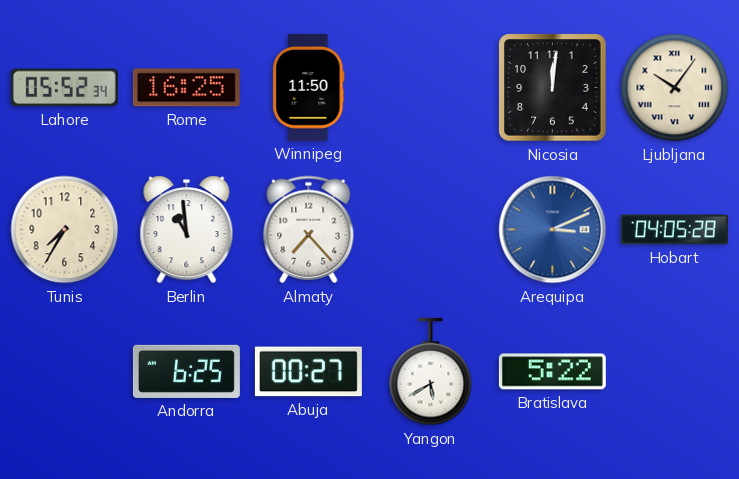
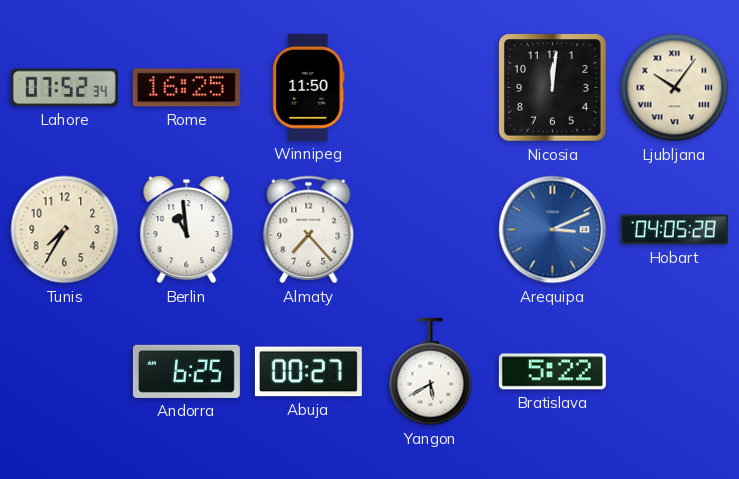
Lahore: 05:52 -> 07:52 (64, 88)
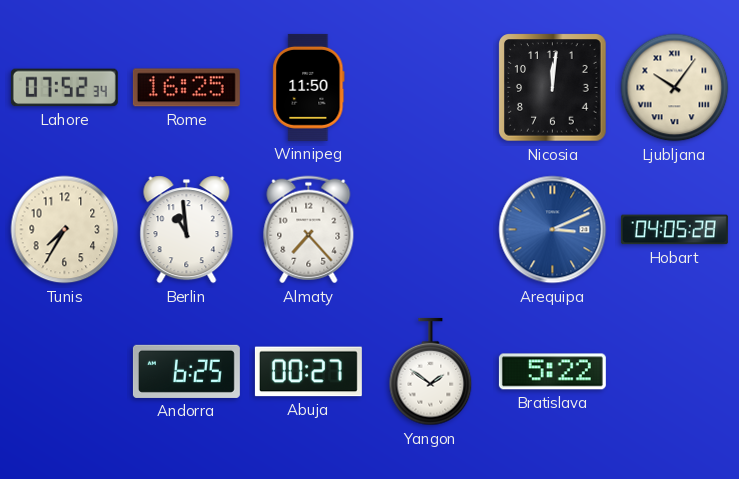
Yangon: 5:40 -> 1:51 (431, 372)
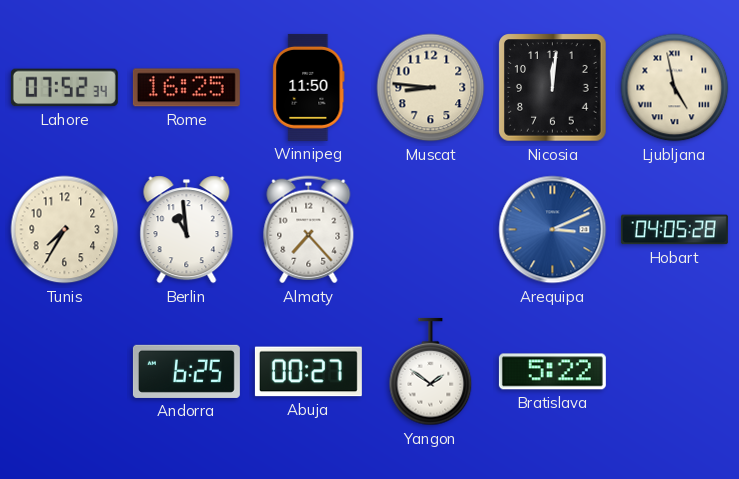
Muscat: none -> 8:46 (431, 88)
Ljubljana: 10:06 -> 4:58 (675, 88)
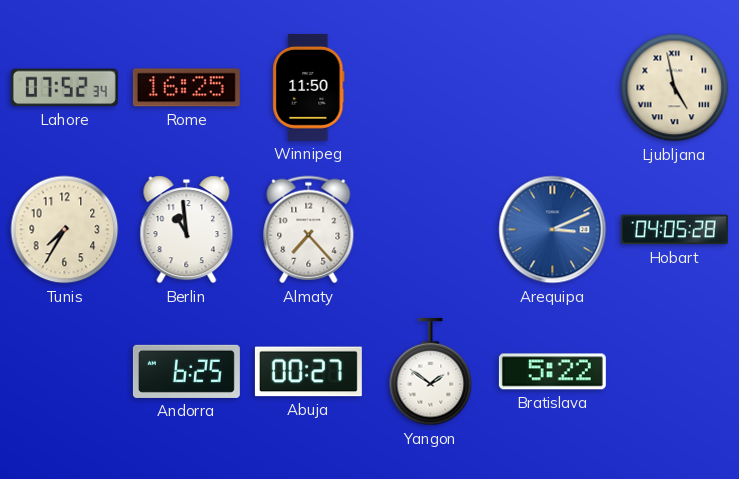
Muscat: 8:46 -> none (431, 88)
Nicosia: 12:01 -> none (553, 88)
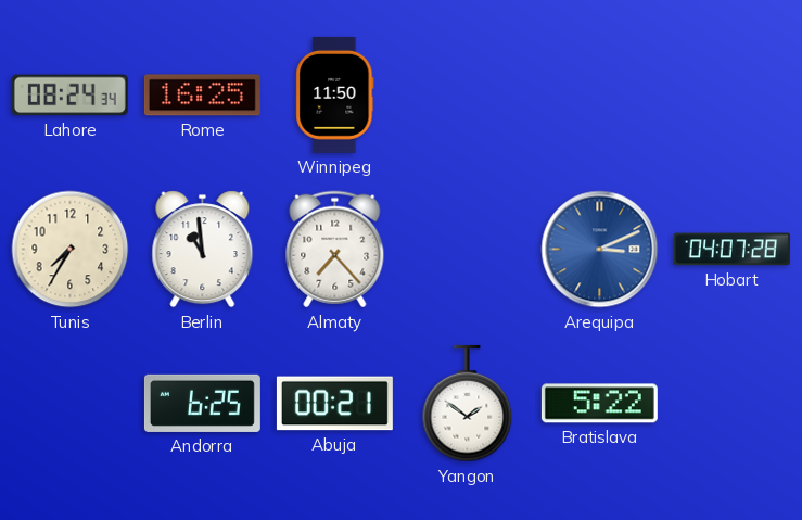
Lahore: 07:52 -> 08:24 (69, 96)
Ljubljana: 4:58 -> none (675, 88)
Hobart: 04:05 -> 04:07 (731, 250)
Abuja: 00:27 -> 00:21 (334, 404)
